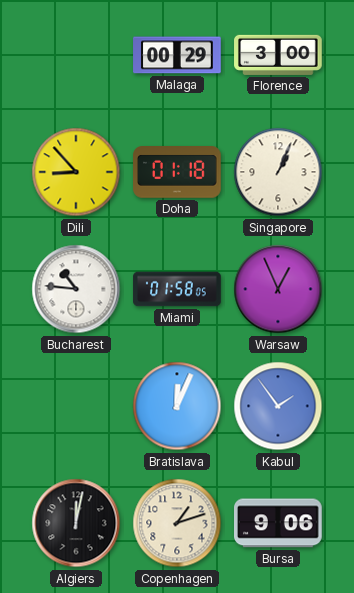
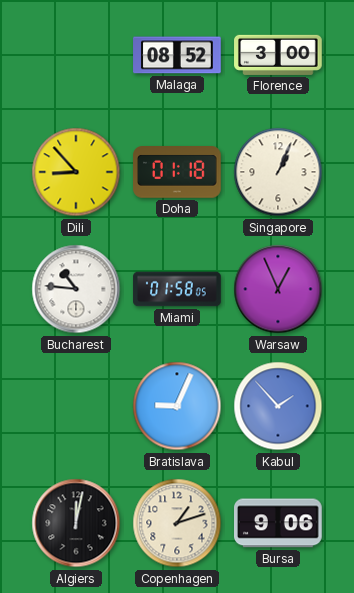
Malaga: 00:29 -> 08:52 (177, 55)
Bratislava: 12:04 -> 9:04 (177, 406)
Kabul: 1:54 -> 1:53 (278, 406)
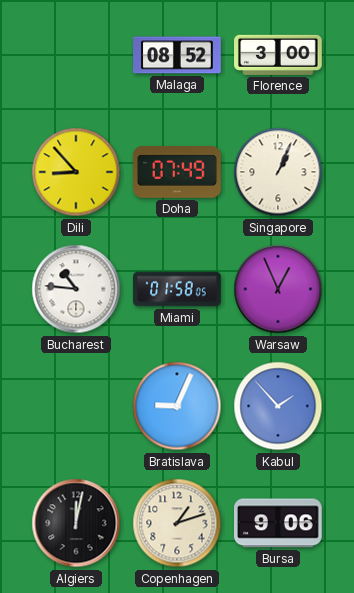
Doha: 01:18 -> 07:49 (177, 173)
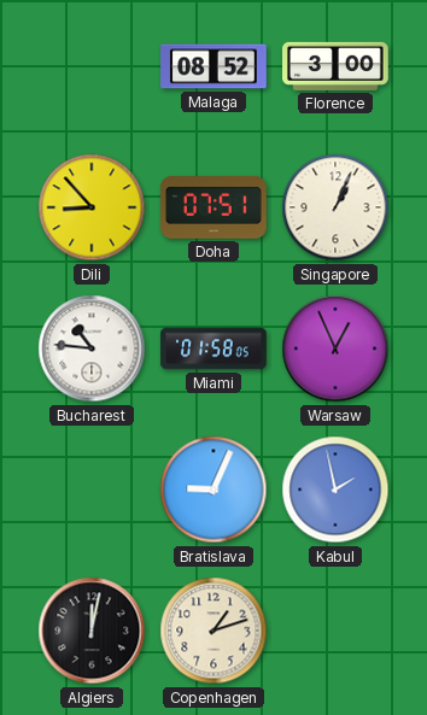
Doha: 07:49 -> 07:51 (213, 209)
Kabul: 1:53 -> 1:58 (335, 490)
Bursa: 9:06 -> none (279, 523)
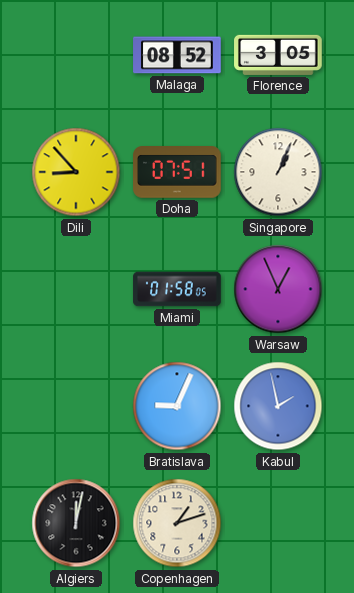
Florence: 3:00 -> 3:05 (278, 55)
Bucharest: 10:46 -> none (92, 348)
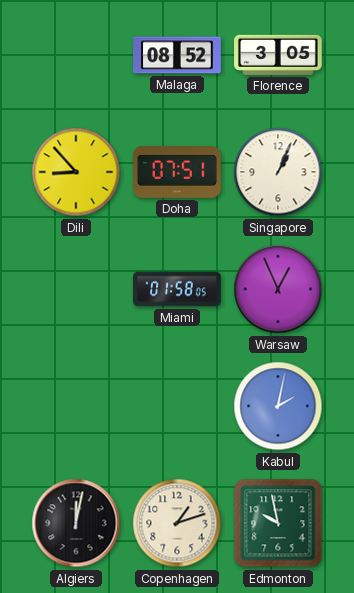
Bratislava: 9:04 -> none (177, 406)
Kabul: 1:58 -> 2:02 (278, 406)
Edmonton: none -> 9:58 (278, 523)
